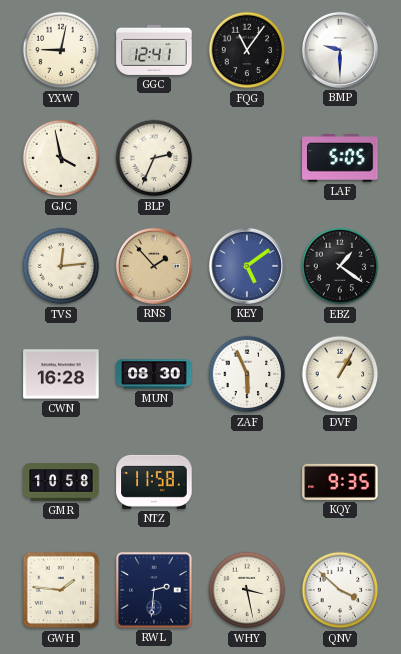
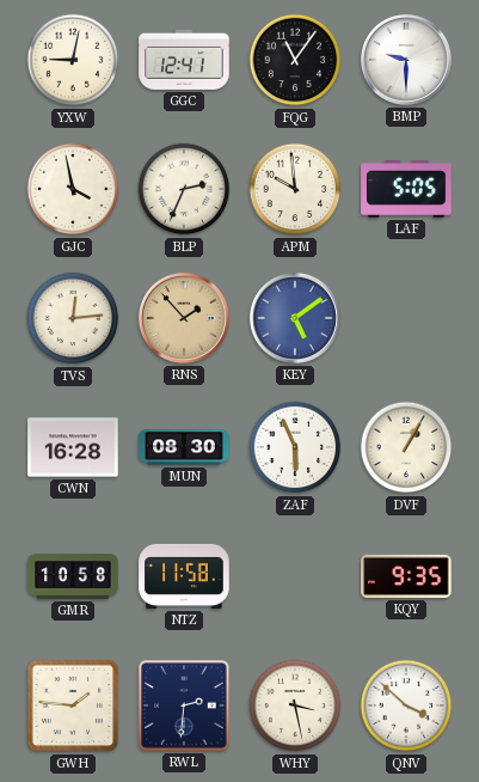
APM: none -> 9:59 (295, 189)
EBZ: 1:21 -> none (340, 266)
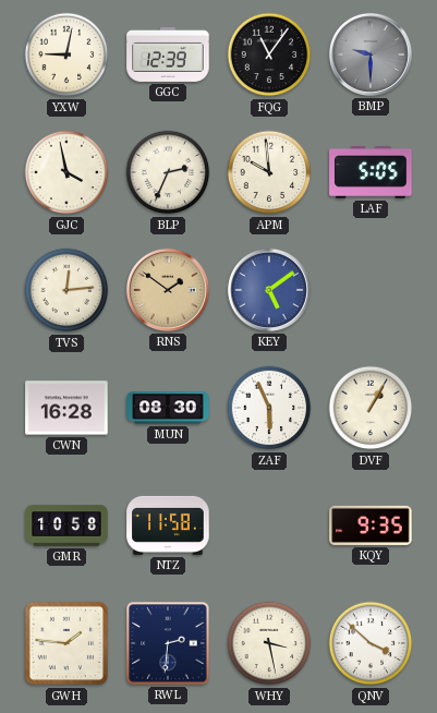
GGC: 12:41 -> 12:39 (168, 55)
BMP dial: white -> grey (371, 55)
RNS: 1:53 -> 1:51 (168, 290)
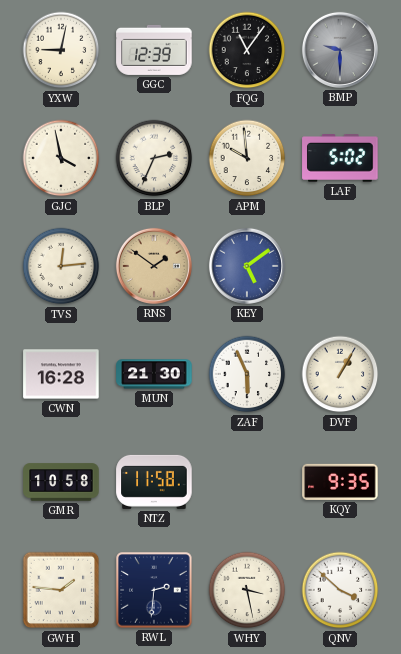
LAF: 5:05 -> 5:02 (340, 159)
MUN: 08:30 -> 21:30 (154, 374)
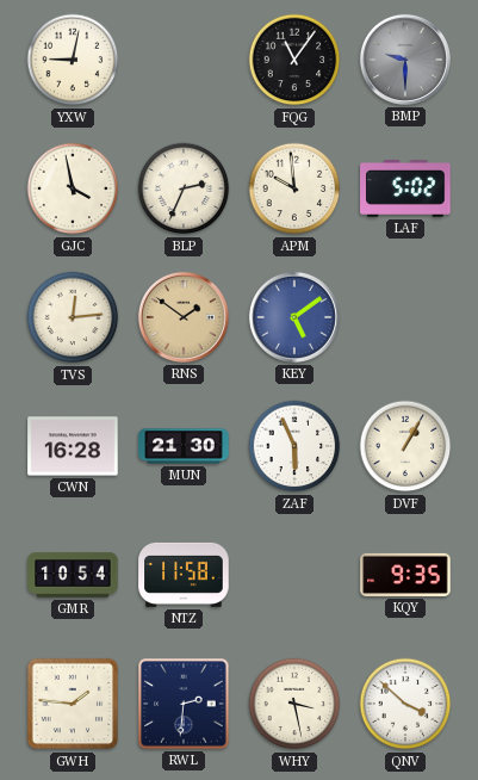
GGC: 12:39 -> none (154, 50)
GMR: 10:58 -> 10:54 (73, 575)
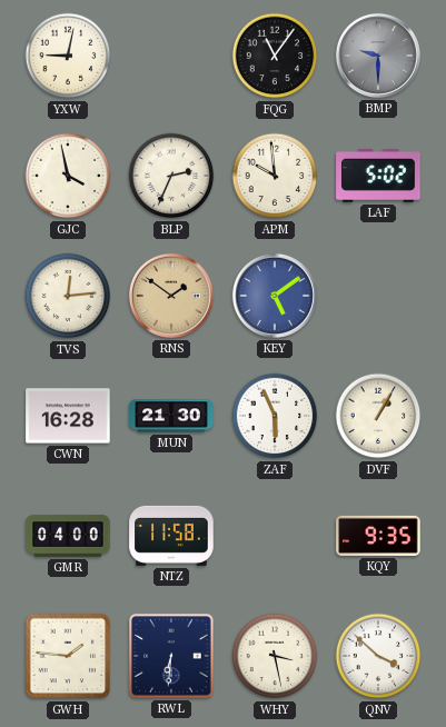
GMR: 10:54 -> 04:00 (68, 536)
RWL: 2:31 -> 6:31 (171, 656)
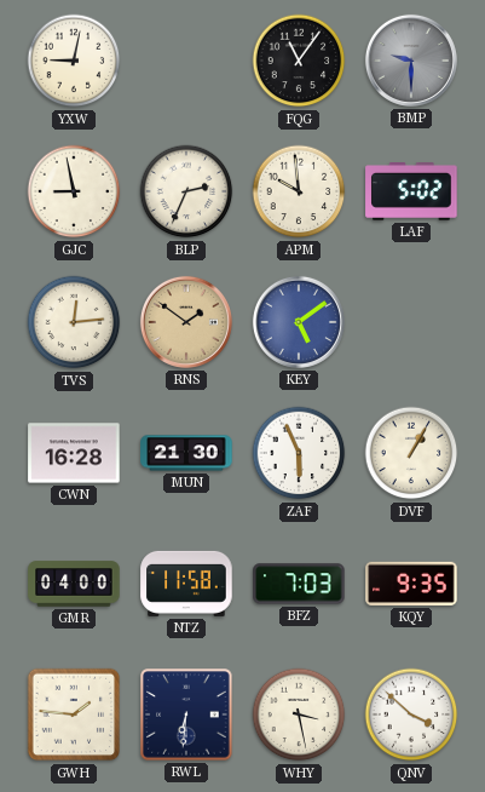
GJC: 3:58 -> 8:58 (74, 191)
BFZ: none -> 7:03 (299, 584)
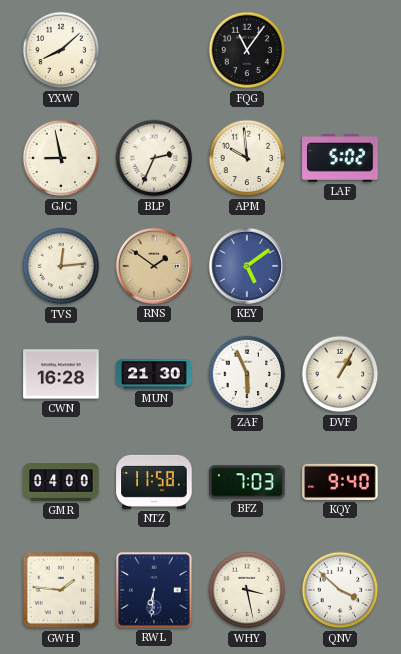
YXW: 9:02 -> 8:08 (61, 50)
BMP: 9:30 -> none (411, 61)
KQY: 9:35 -> 9:40 (340, 482)
